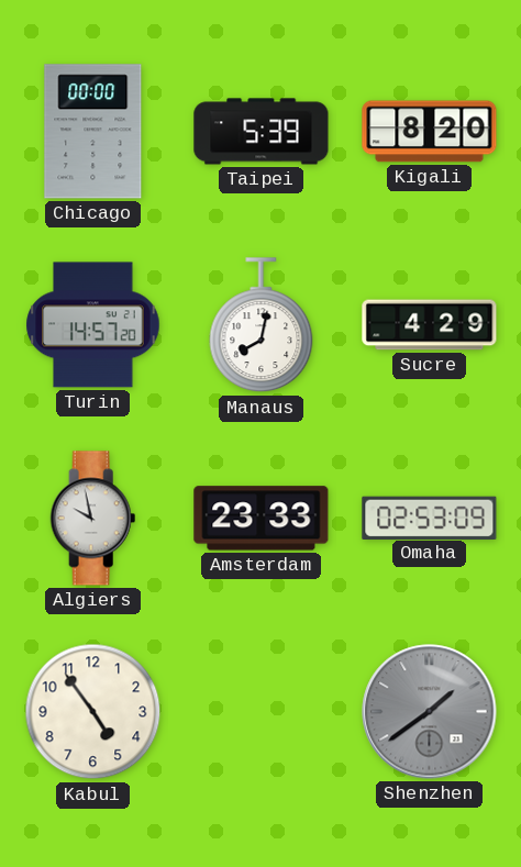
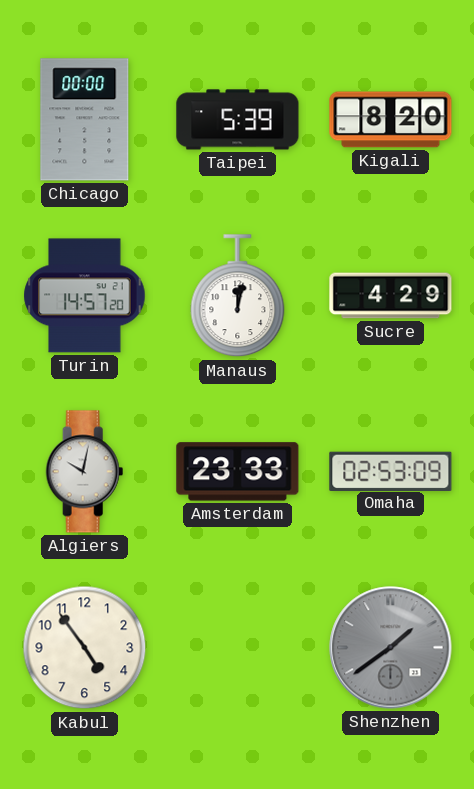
Manaus: 8:02 -> 12:02 (238, 296)
Algiers: 9:58 -> 10:02 (85, 472)
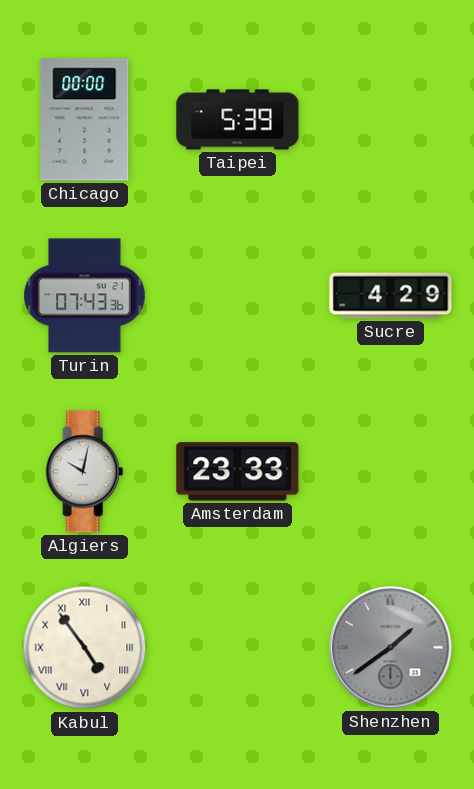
Kigali: 8:20 -> none (391, 120)
Turin: 14:57 -> 07:43 (85, 296)
Manaus: 12:02 -> none (238, 296)
Omaha: 02:53 -> none (391, 471)
Kabul numerals: Arabic -> Roman (85, 648)
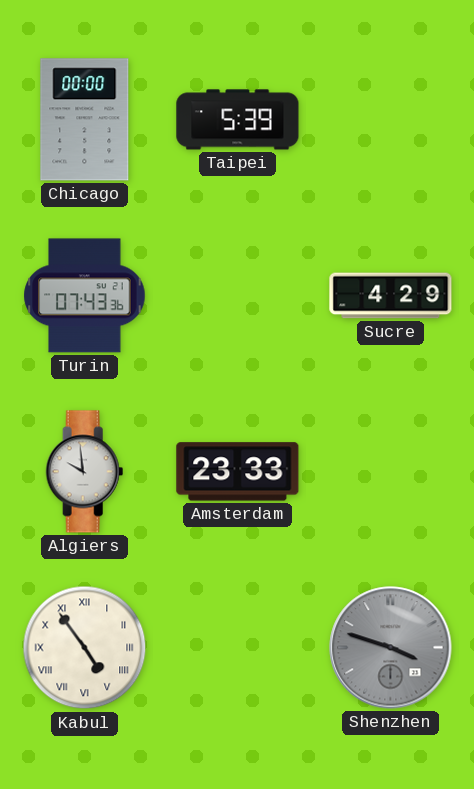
Algiers: 10:02 -> 9:59 (85, 472)
Shenzhen: 1:39 -> 3:48 (391, 648)
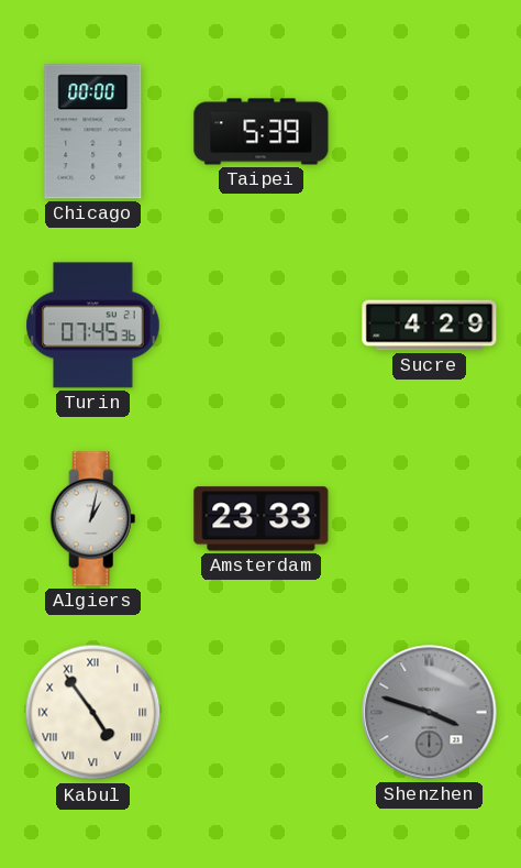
Turin: 07:43 -> 07:45 (93, 326)
Algiers: 9:59 -> 1:02 (93, 519)
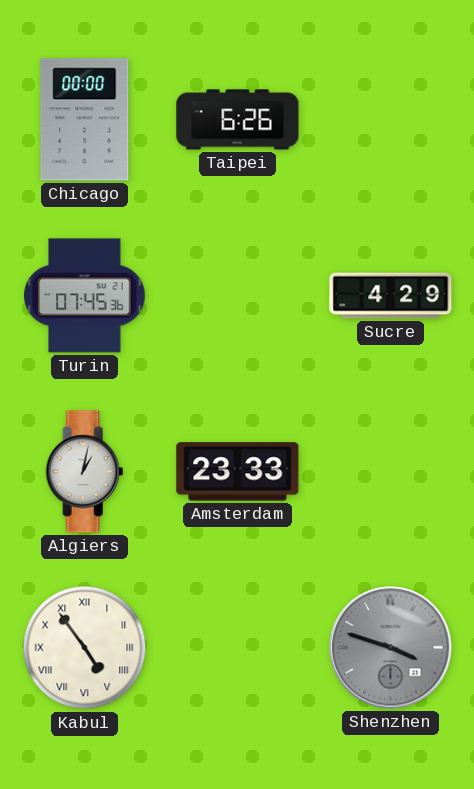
Taipei: 5:39 -> 6:26 (238, 120)
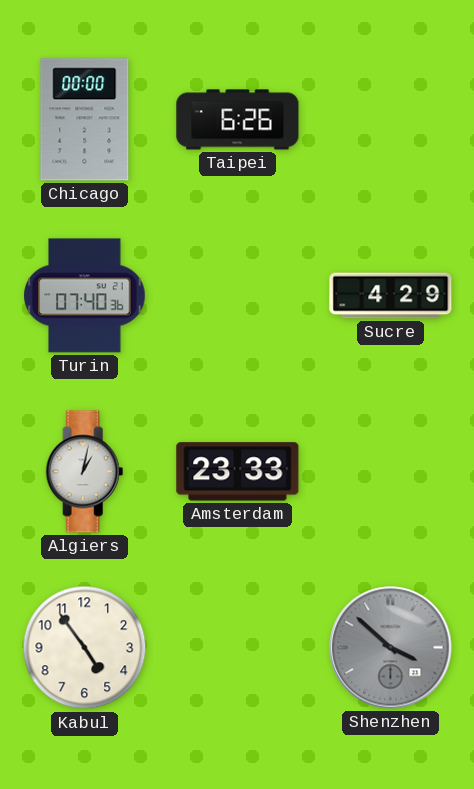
Turin: 07:45 -> 07:40 (85, 296)
Kabul numerals: Roman -> Arabic (85, 648)
Shenzhen: 3:48 -> 3:52 (391, 648)
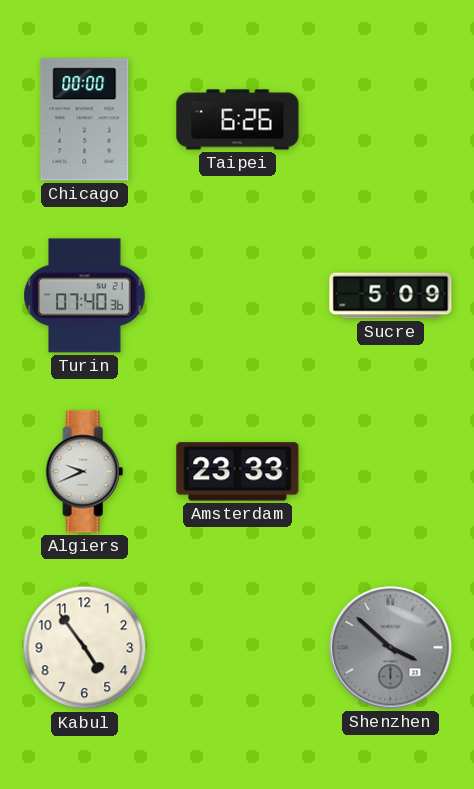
Sucre: 4:29 -> 5:09 (391, 296)
Algiers: 1:02 -> 9:41 (85, 472)
